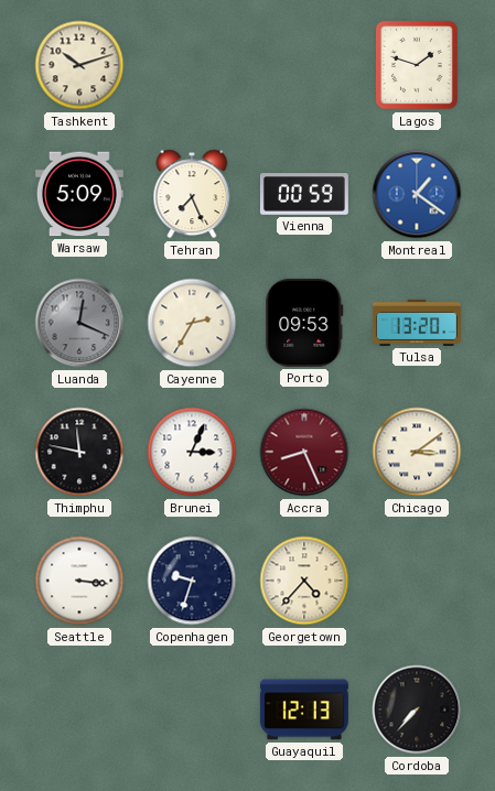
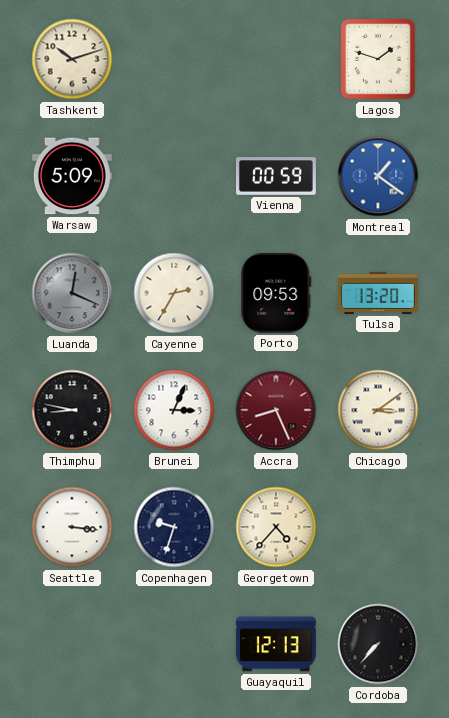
Tehran: 7:26 -> none (192, 194)
Thimphu: 11:47 -> 8:47 (72, 410)
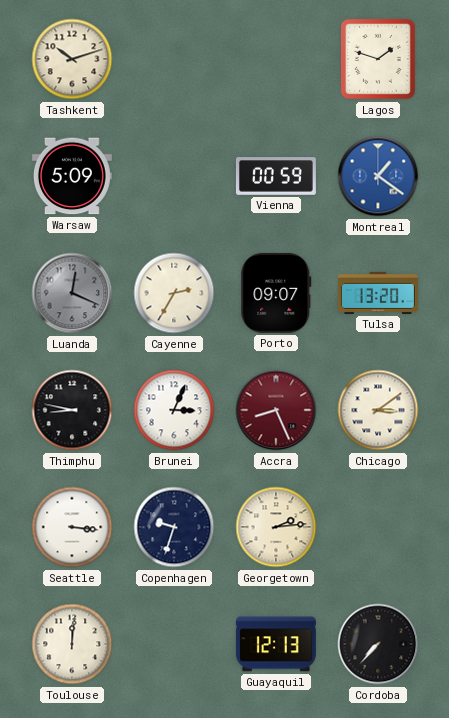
Porto: 09:53 -> 09:07 (276, 293)
Georgetown: 4:37 -> 2:14 (276, 527)
Toulouse: none -> 12:01 (72, 644)
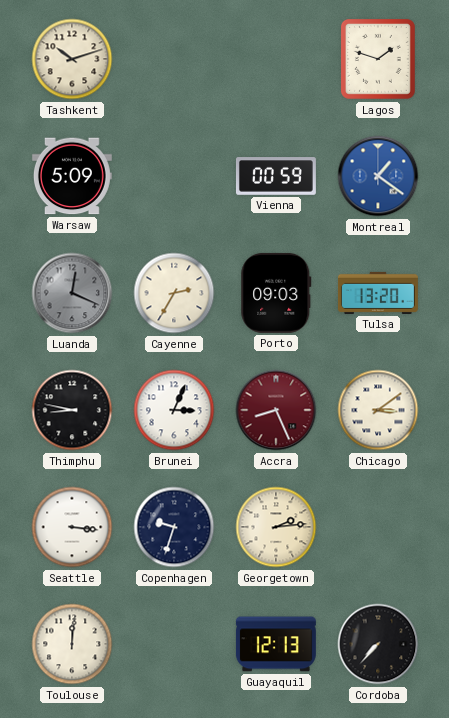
Porto: 09:07 -> 09:03 (276, 293)
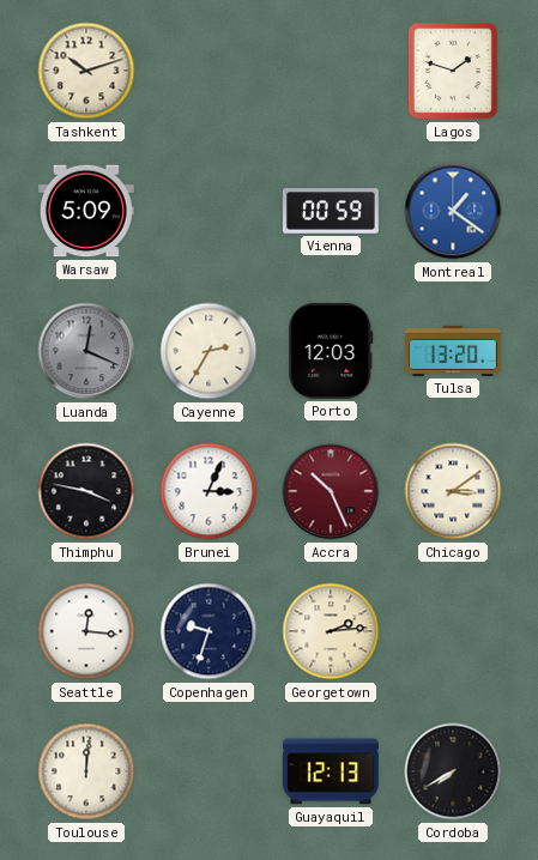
Porto: 09:03 -> 12:03 (331, 351)
Thimphu: 8:47 -> 3:47 (86, 491)
Accra: 8:26 -> 10:26 (331, 491)
Seattle: 3:16 -> 12:16 (86, 631)
Cordoba: 7:37 -> 7:40 (453, 771)
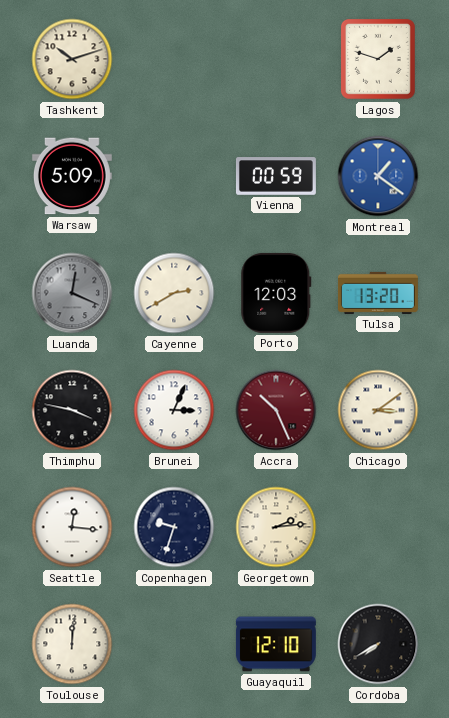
Cayenne: 2:35 -> 2:40 (174, 293)
Guayaquil: 12:13 -> 12:10 (276, 644)
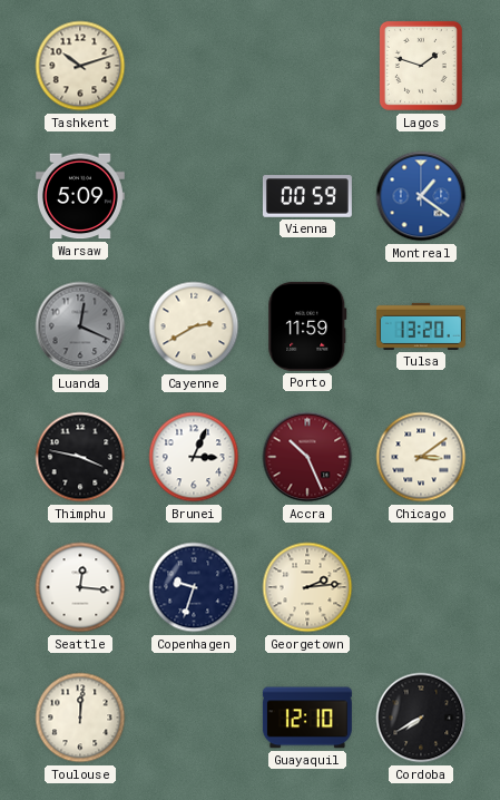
Porto: 12:03 -> 11:59 (307, 326)
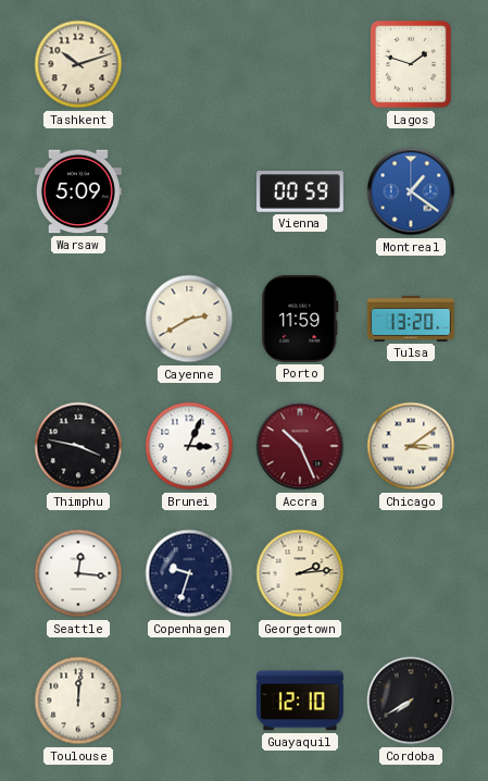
Luanda: 12:19 -> none (80, 326)
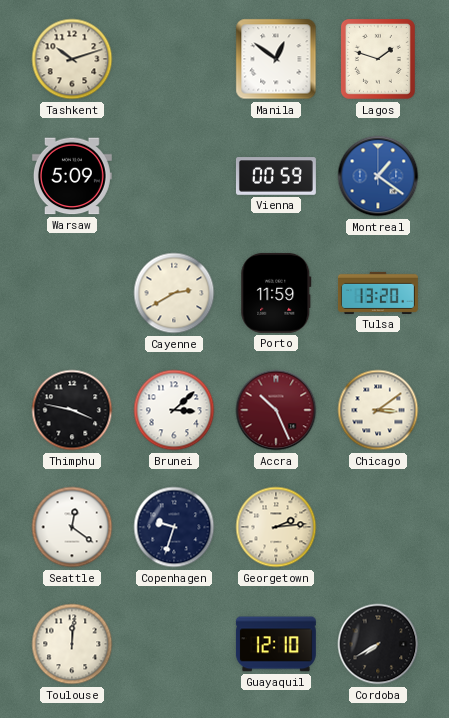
Manila: none -> 12:51 (276, 59)
Brunei: 3:04 -> 3:08 (174, 410)
Seattle: 12:16 -> 12:21 (72, 527)
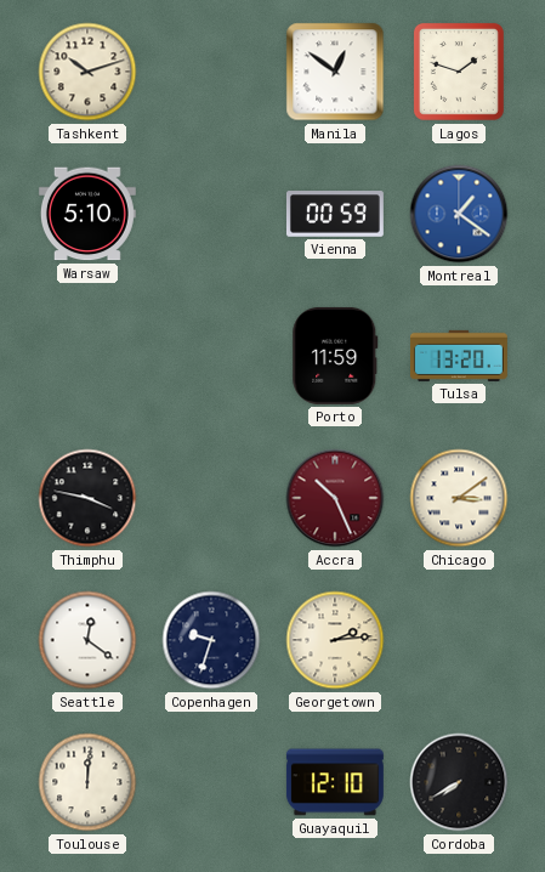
Warsaw: 5:09 -> 5:10 (87, 214)
Cayenne: 2:40 -> none (174, 293)
Brunei: 3:08 -> none (174, 410)
